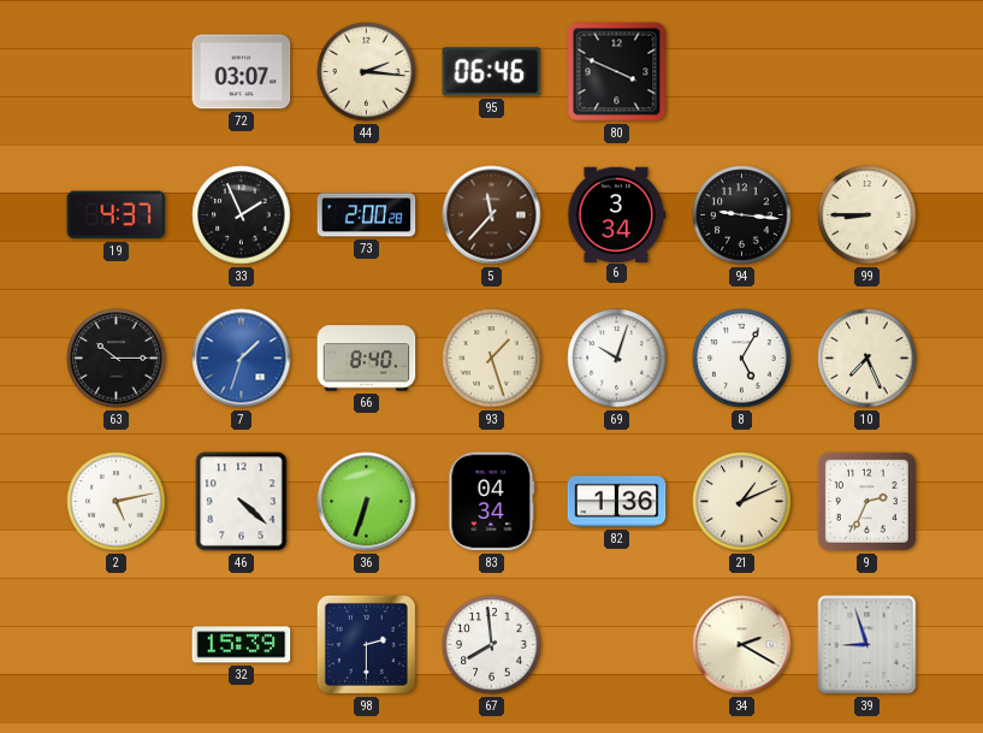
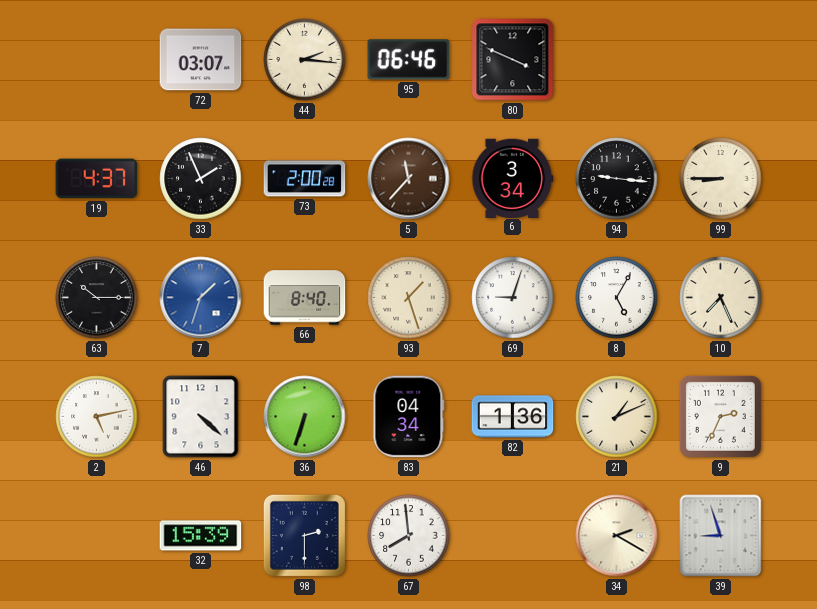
69: 10:03 -> 9:03 (513, 298)
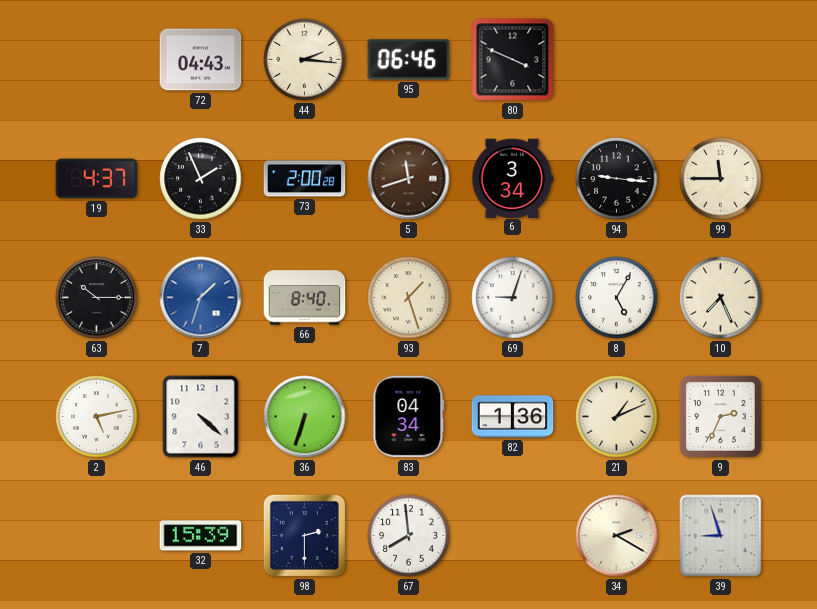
72: 03:07 -> 04:43 (201, 60)
5: 11:37 -> 11:42 (409, 179)
99: 8:45 -> 11:45 (721, 179)
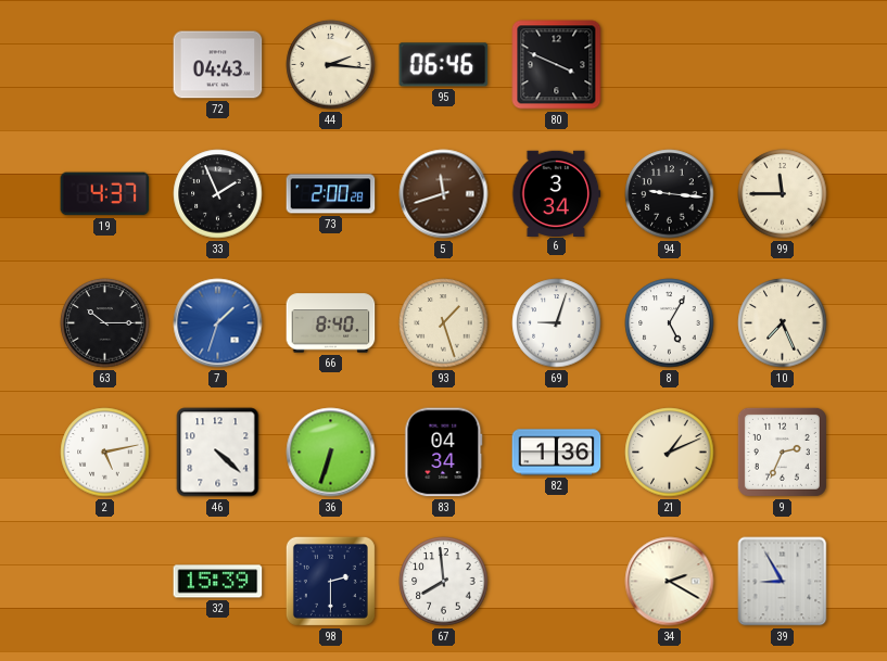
39: 8:57 -> 8:55 (783, 582)
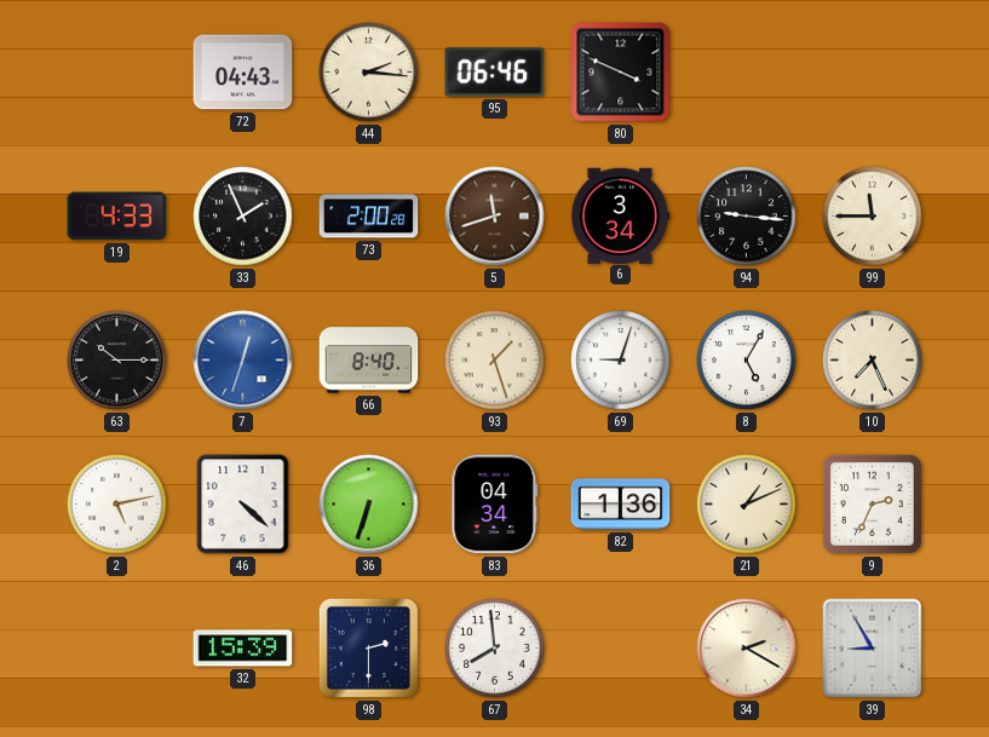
19: 4:37 -> 4:33 (117, 217)
7: 1:33 -> 12:33 (243, 361)
